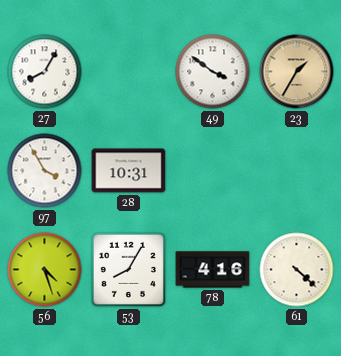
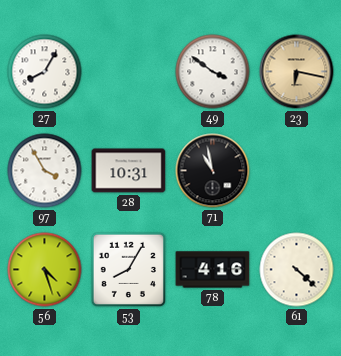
23: 1:35 -> 6:17 (297, 72)
71: none -> 10:58 (213, 171)
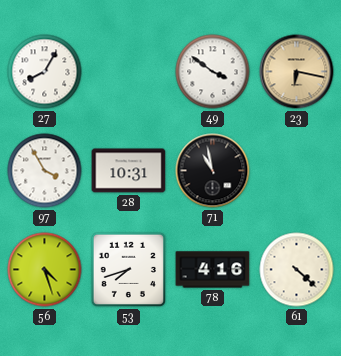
53: 8:05 -> 7:42 (128, 269)
